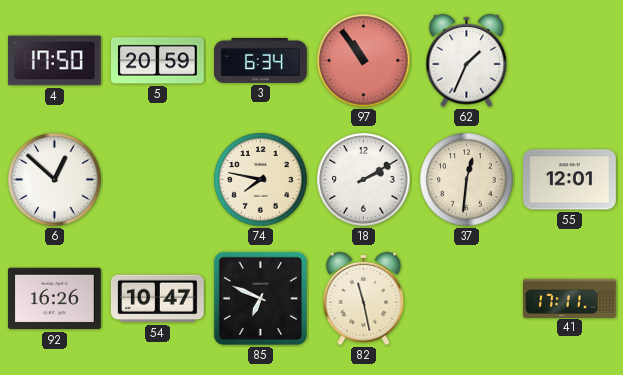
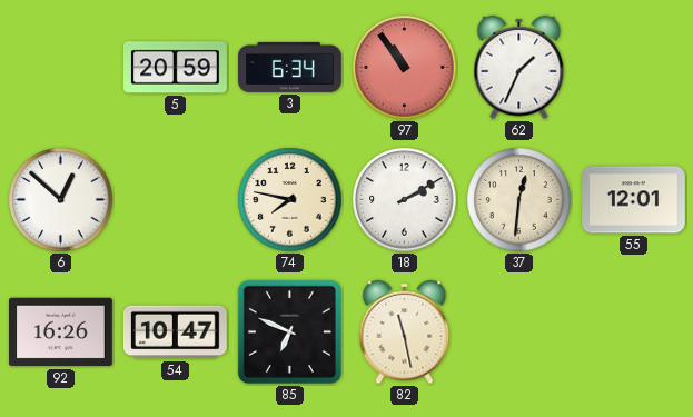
4: 17:50 -> none (55, 61)
41: 17:11 -> none (570, 298)
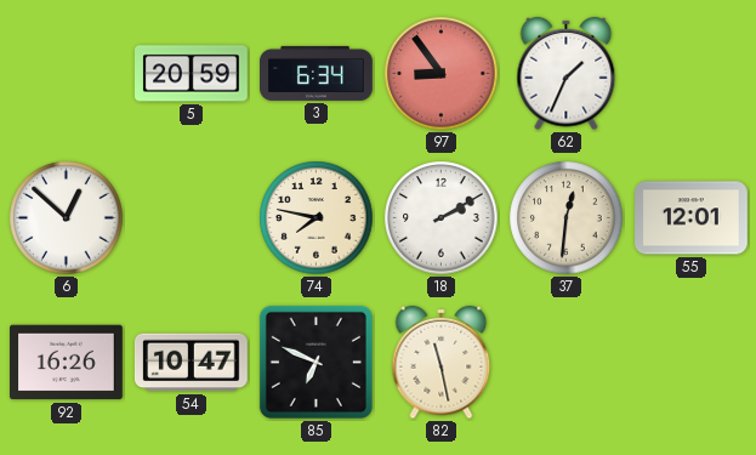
97: 10:54 -> 8:54 (442, 74)
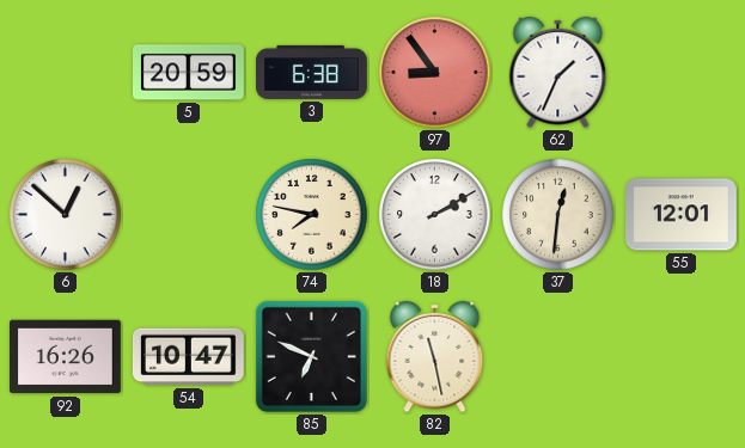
3: 6:34 -> 6:38 (312, 72)
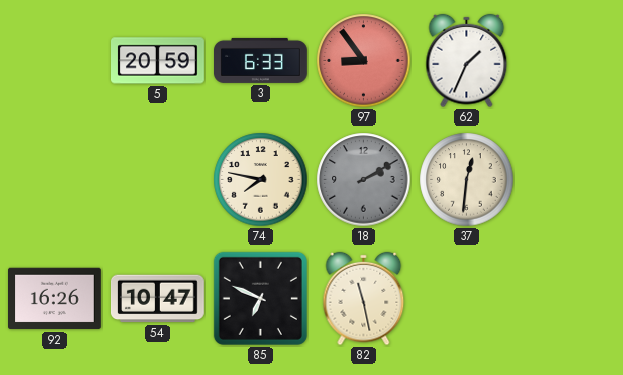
3: 6:38 -> 6:33 (261, 60)
6: 12:52 -> none (66, 215)
18 dial: white -> grey (364, 180)
55: 12:01 -> none (682, 215)
